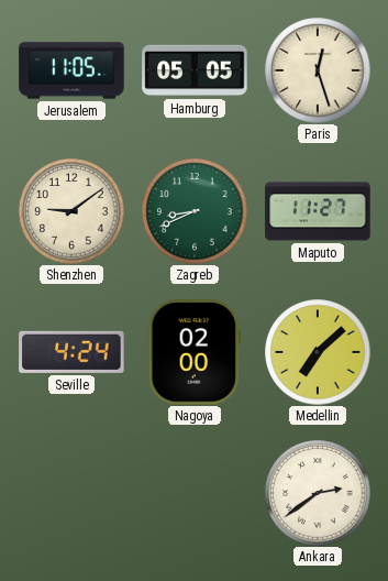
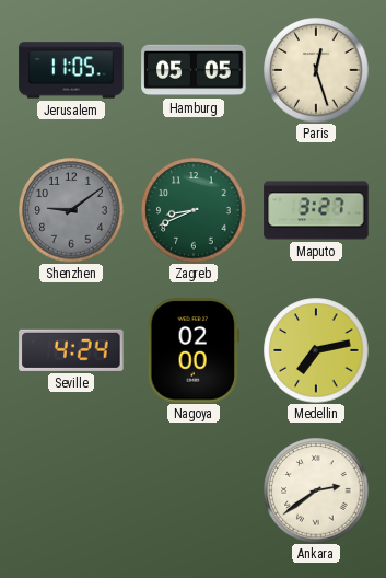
Shenzhen dial: cream -> grey (71, 210)
Maputo: 11:27 -> 3:27 (316, 210)
Medellin: 7:08 -> 7:13 (316, 350)
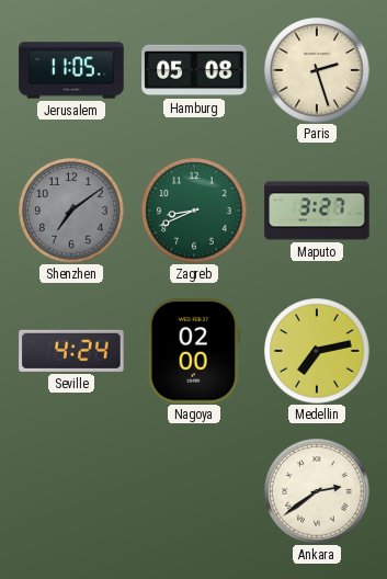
Hamburg: 05:05 -> 05:08 (194, 70)
Paris: 12:27 -> 2:27 (317, 70)
Shenzhen: 9:09 -> 7:09 (71, 211)
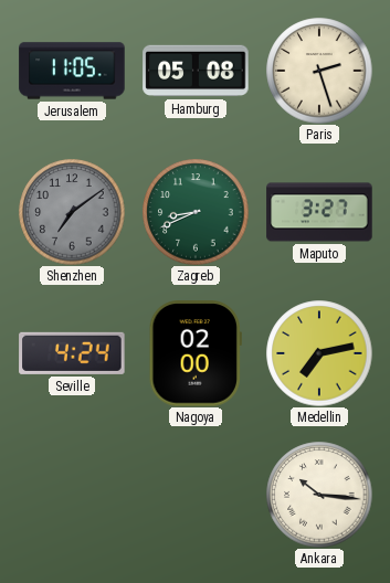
Ankara: 2:39 -> 10:16 (319, 495)
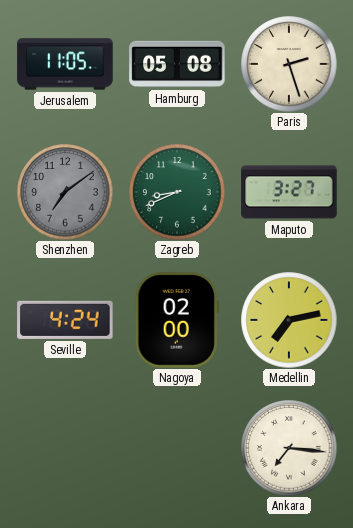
Ankara: 10:16 -> 7:16 (289, 448)
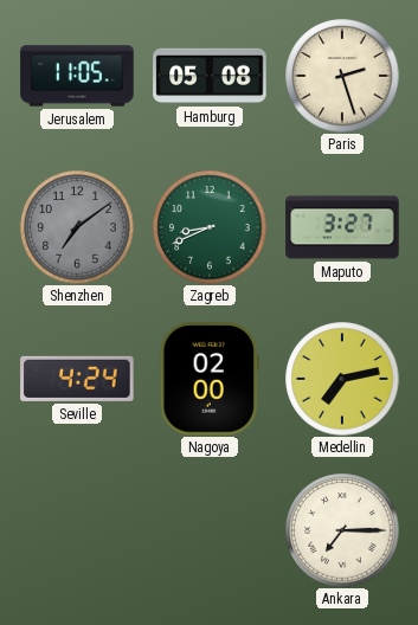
Ankara: 7:16 -> 7:15 (342, 530)
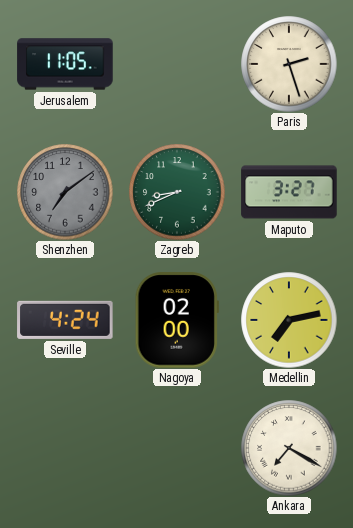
Hamburg: 05:08 -> none (210, 76)
Ankara: 7:15 -> 7:20 (289, 448)
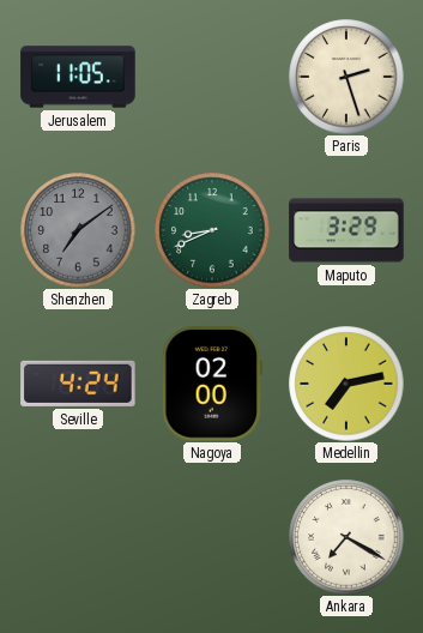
Maputo: 3:27 -> 3:29 (346, 230)
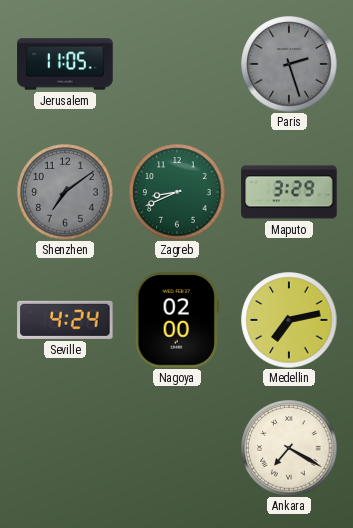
Paris dial: cream -> grey (289, 64)
